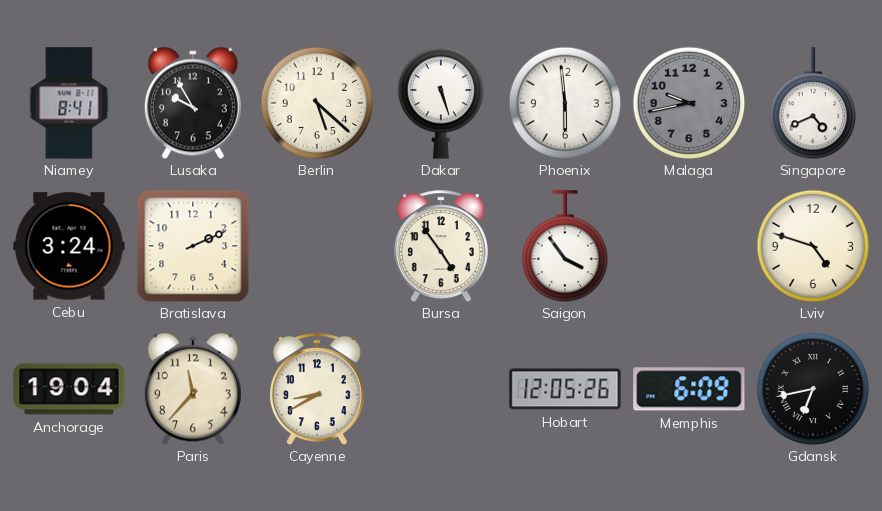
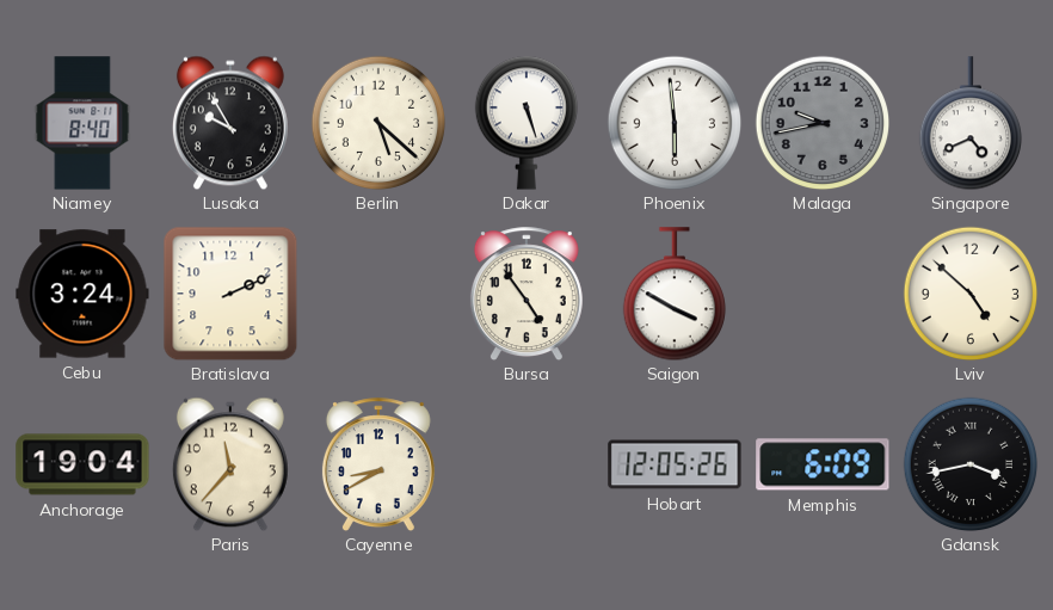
Niamey: 8:41 -> 8:40 (82, 123)
Saigon: 3:54 -> 3:50 (673, 294)
Lviv: 4:48 -> 4:52 (971, 294)
Gdansk: 6:43 -> 3:43 (971, 464)
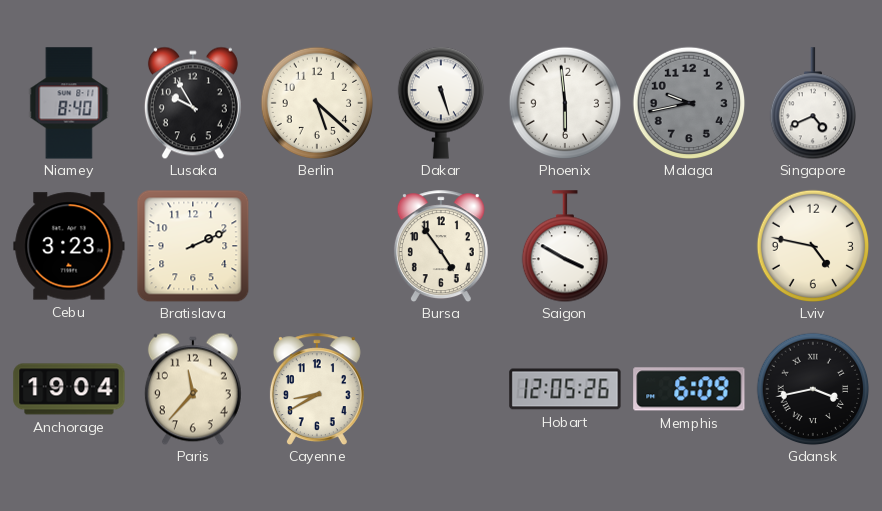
Cebu: 3:24 -> 3:23 (69, 246)
Lviv: 4:52 -> 4:47 (813, 246)
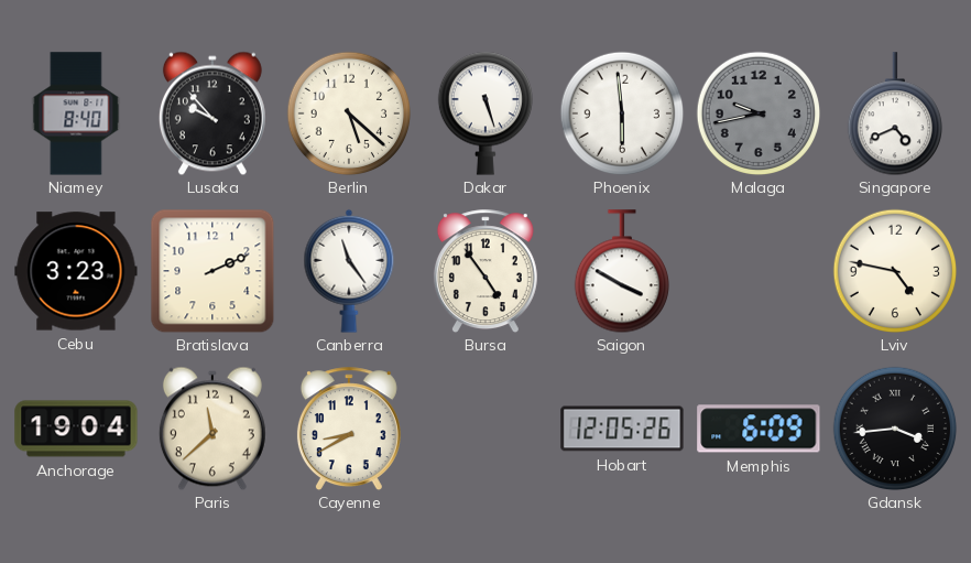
Lusaka: 9:55 -> 9:53 (212, 113)
Canberra: none -> 11:24 (349, 271)
Paris: 11:37 -> 11:38 (212, 429)
Gdansk: 3:43 -> 3:44 (895, 429)
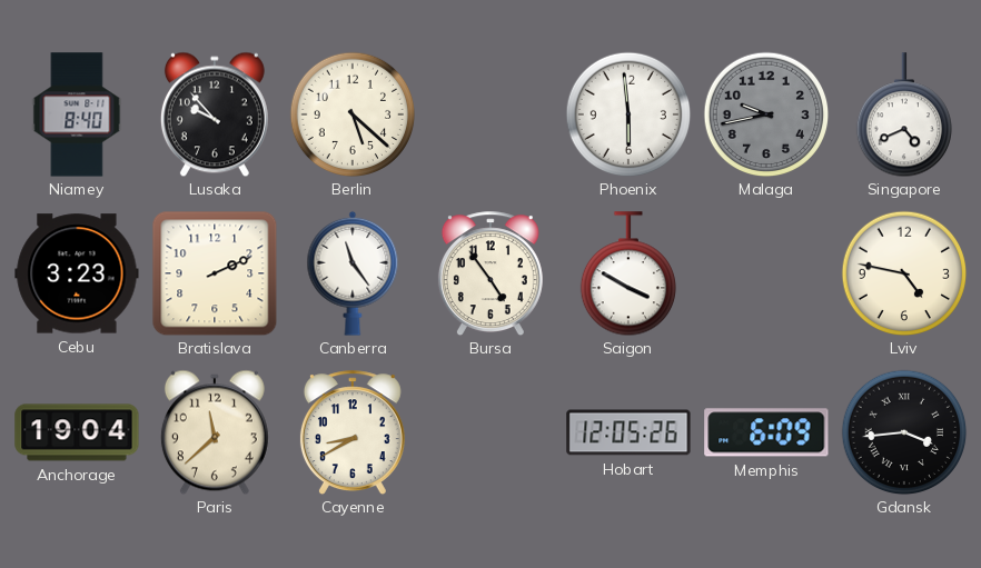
Dakar: 5:27 -> none (484, 113)
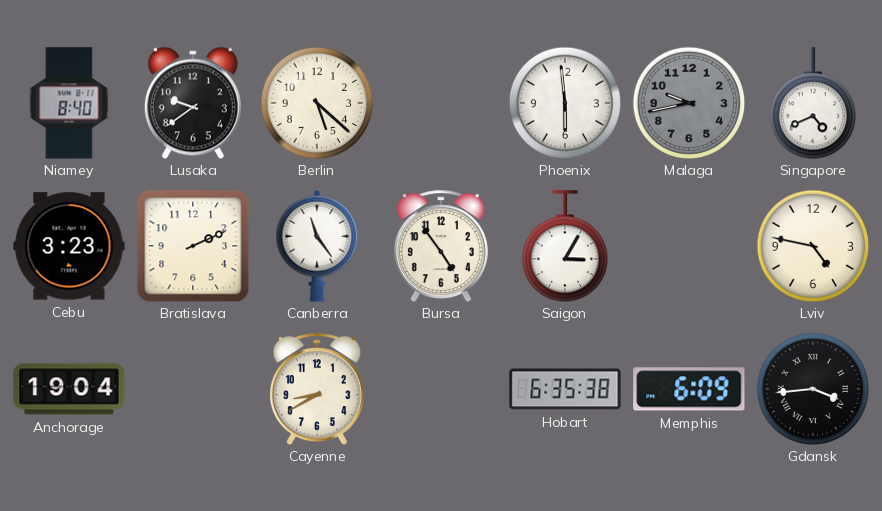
Lusaka: 9:53 -> 9:39 (193, 103)
Saigon: 3:50 -> 3:05 (564, 246)
Paris: 11:38 -> none (215, 432)
Hobart: 12:05 -> 6:35 (565, 389)
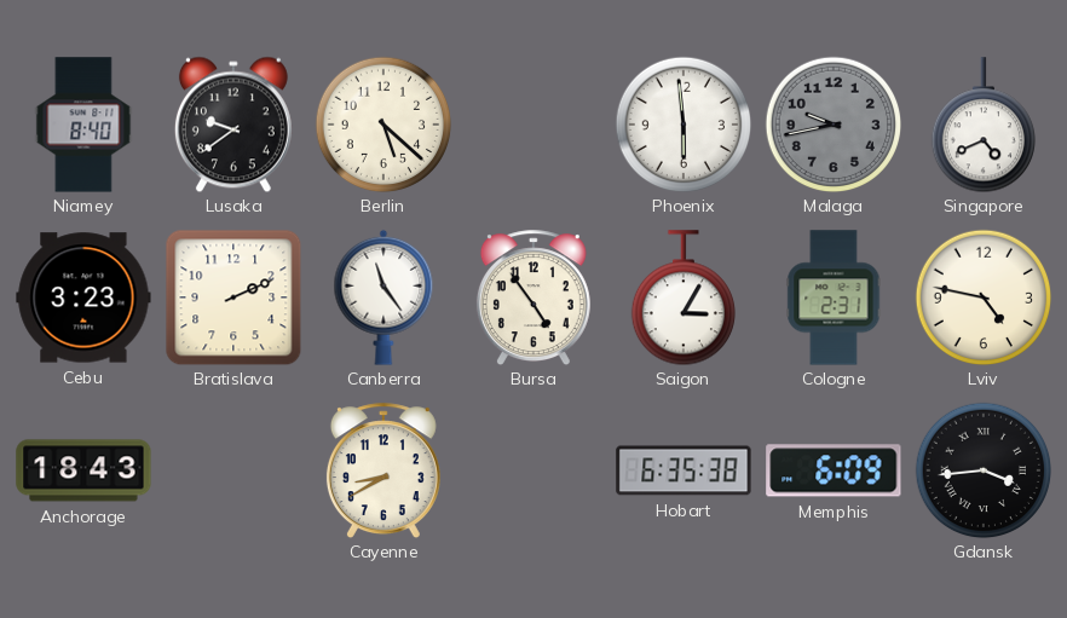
Cologne: none -> 2:31 (834, 298)
Anchorage: 19:04 -> 18:43 (83, 470)
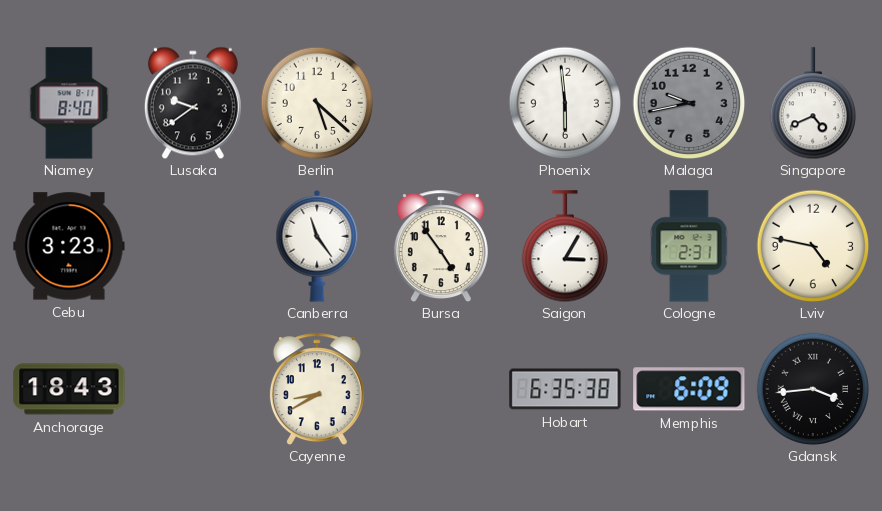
Bratislava: 2:11 -> none (233, 298)
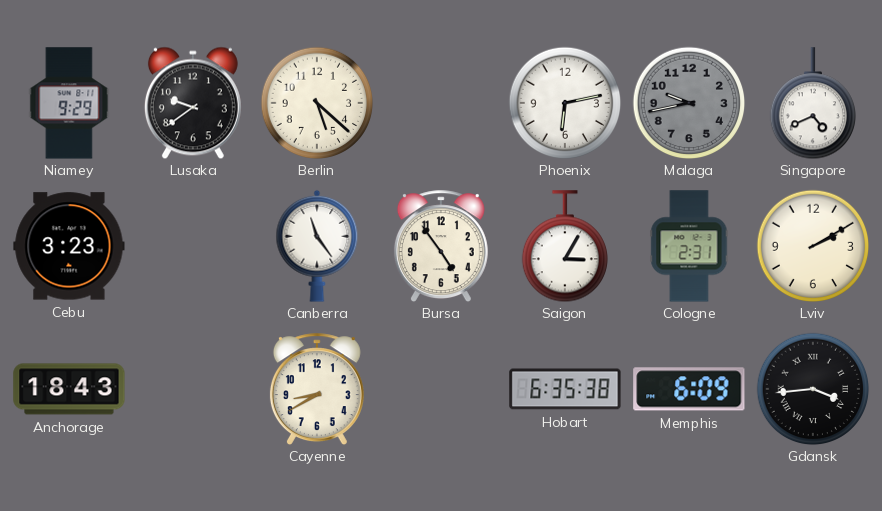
Niamey: 8:40 -> 9:29 (69, 103)
Phoenix: 5:59 -> 6:13 (565, 103)
Lviv: 4:47 -> 2:10 (813, 246)
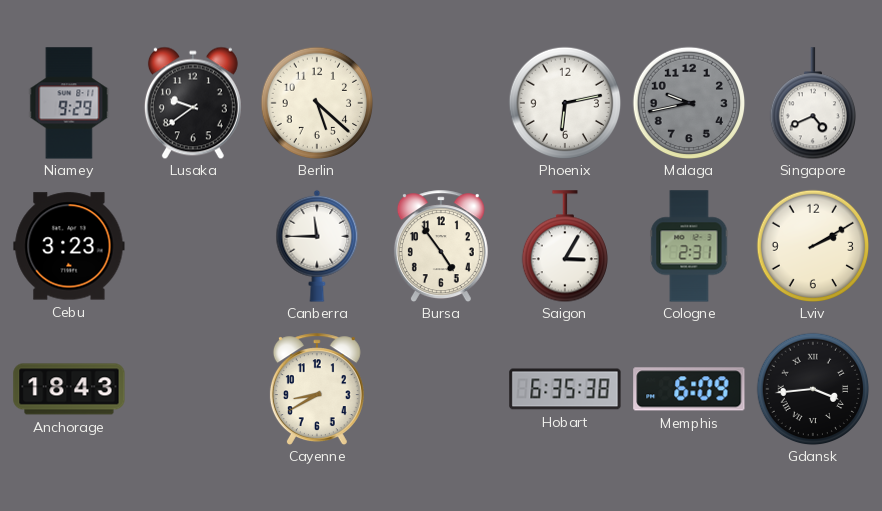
Canberra: 11:24 -> 11:45 (317, 246)
